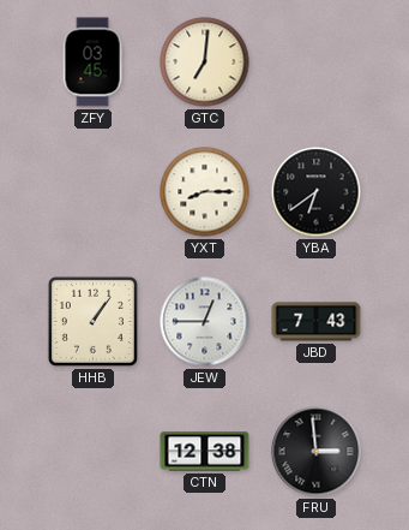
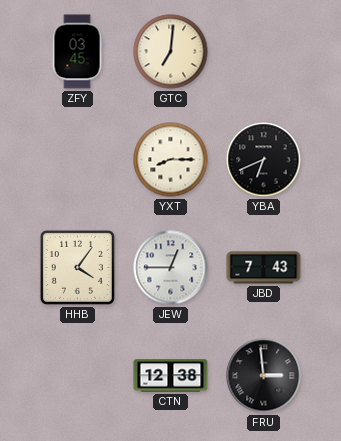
YBA: 6:39 -> 6:41 (264, 160)
HHB: 1:06 -> 4:06 (77, 267)
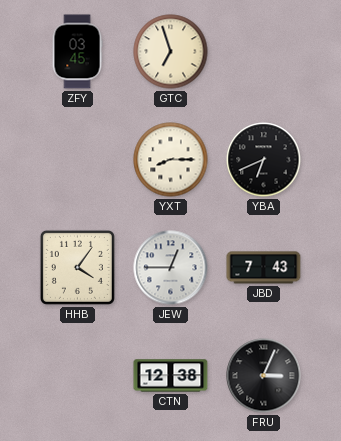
GTC: 7:01 -> 6:57 (171, 52)
FRU: 2:59 -> 3:04 (264, 376)
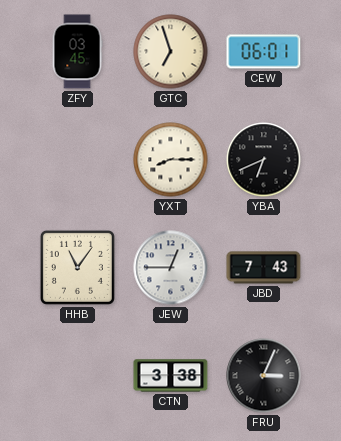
CEW: none -> 06:01 (264, 52)
HHB: 4:06 -> 11:06 (77, 267)
CTN: 12:38 -> 3:38 (171, 376)
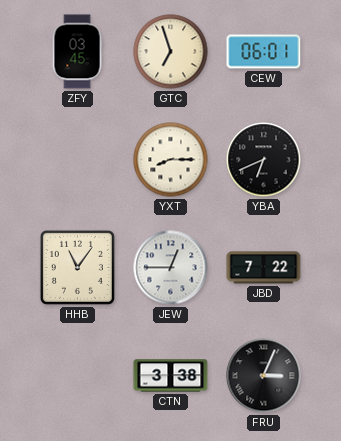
JBD: 7:43 -> 7:22 (264, 268)
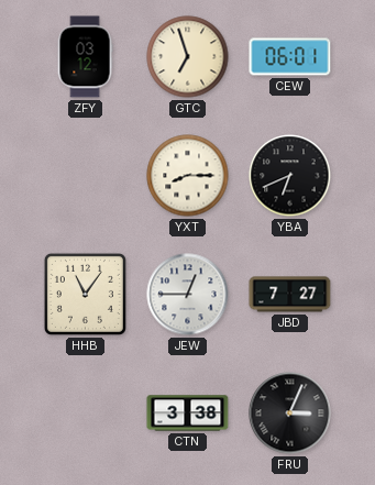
ZFY: 03:45 -> 03:12 (85, 57)
JBD: 7:22 -> 7:27 (290, 295)
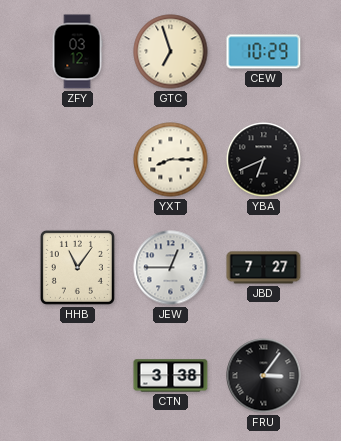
CEW: 06:01 -> 10:29 (264, 52)
FRU: 3:04 -> 3:06 (264, 376)
